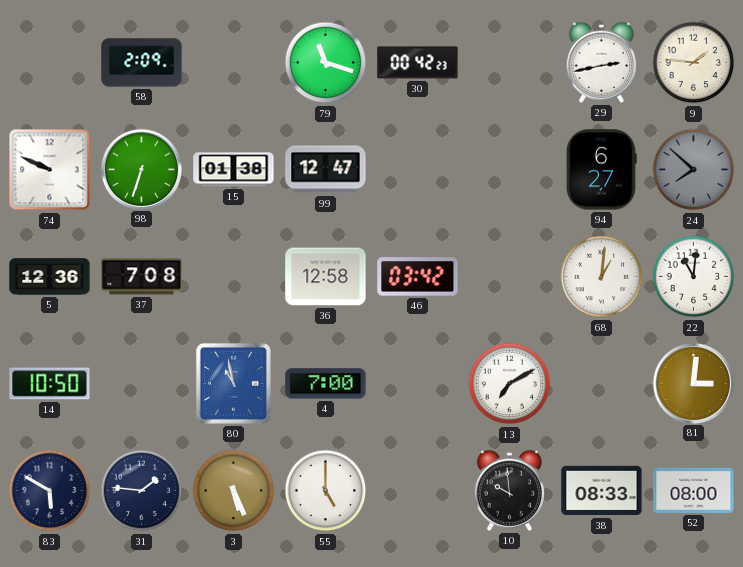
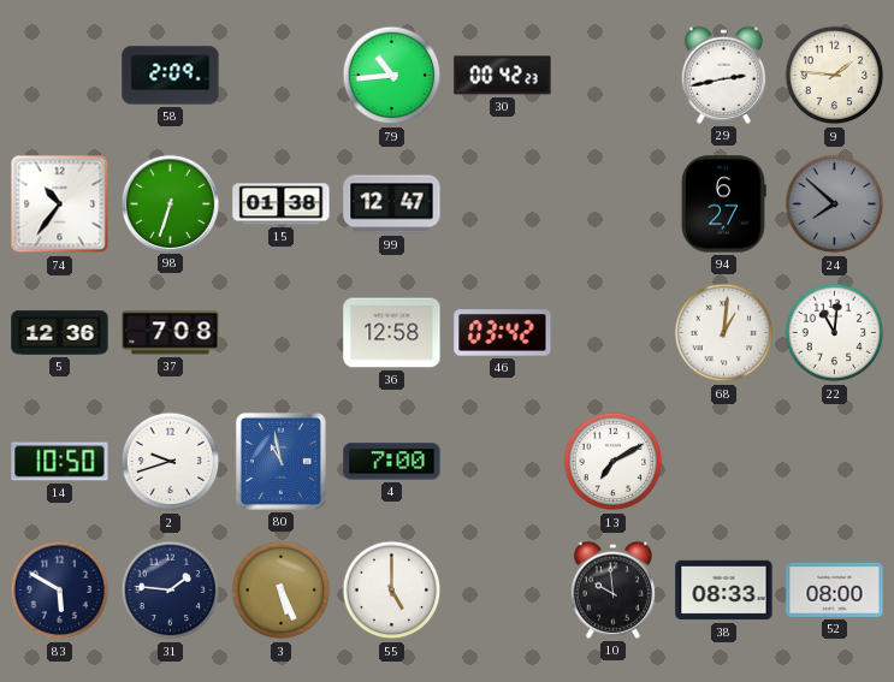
79: 11:18 -> 10:44 (392, 76)
74: 9:49 -> 10:36 (60, 204)
2: none -> 9:42 (171, 462)
81: 3:01 -> none (693, 383)
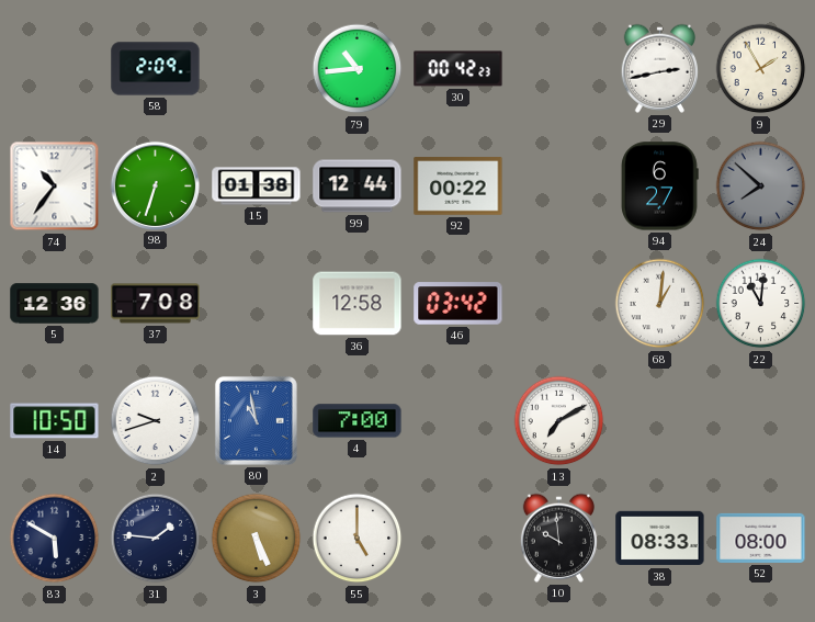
9: 1:46 -> 1:55 (761, 69)
99: 12:47 -> 12:44 (358, 186)
92: none -> 00:22 (459, 186)
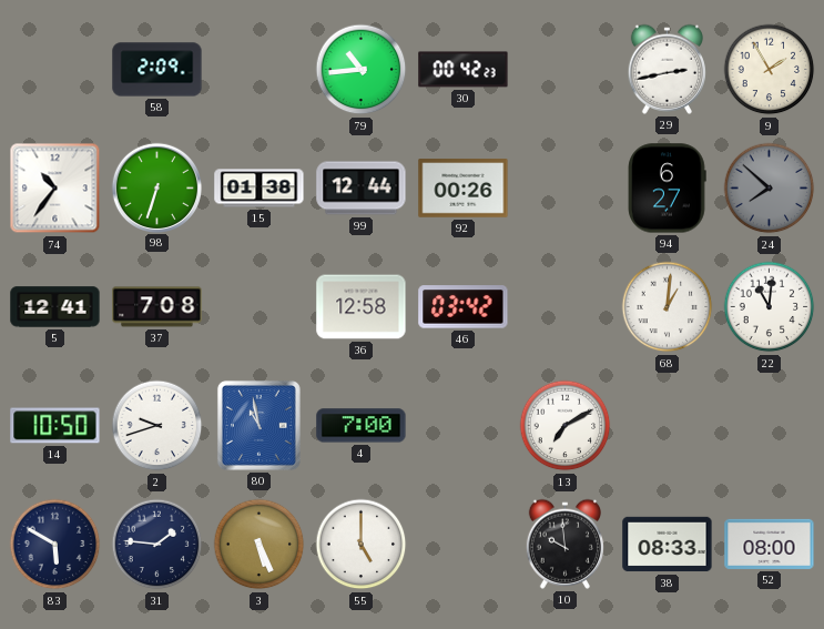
92: 00:22 -> 00:26 (464, 189)
5: 12:36 -> 12:41 (55, 307)
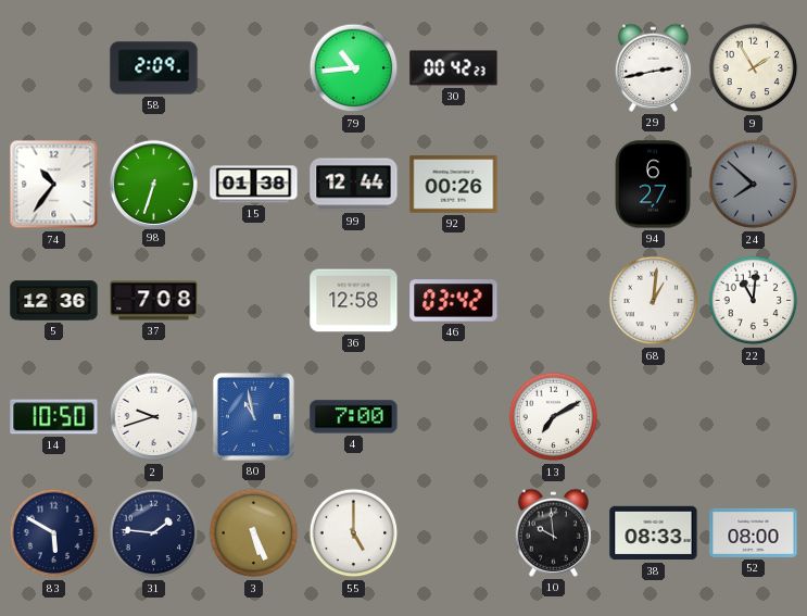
5: 12:41 -> 12:36 (54, 301)
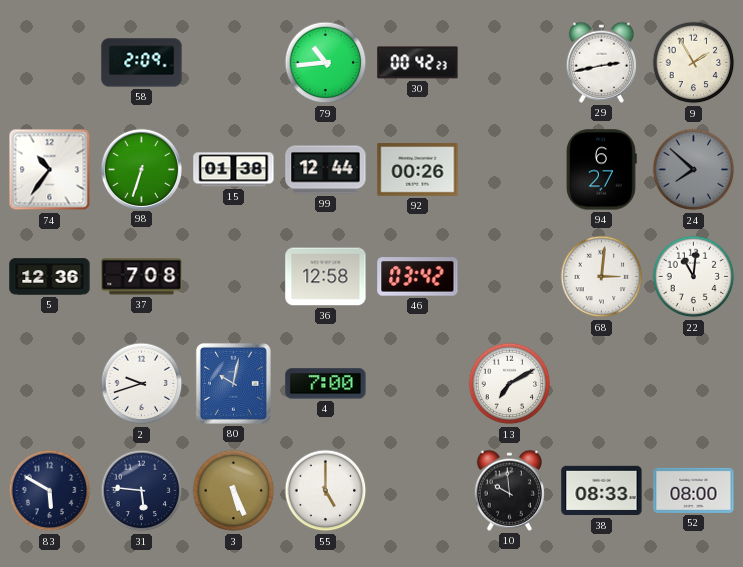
68: 1:01 -> 3:01 (602, 277)
14: 10:50 -> none (54, 417)
80: 10:58 -> 10:02 (233, 383)
31: 1:46 -> 5:46 (142, 491)
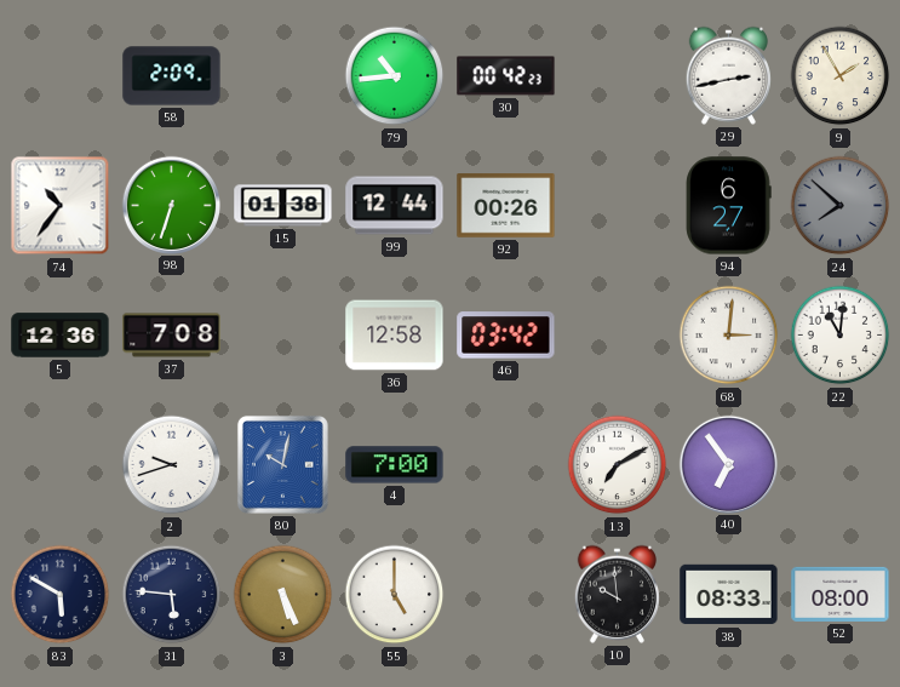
40: none -> 6:54 (728, 464)
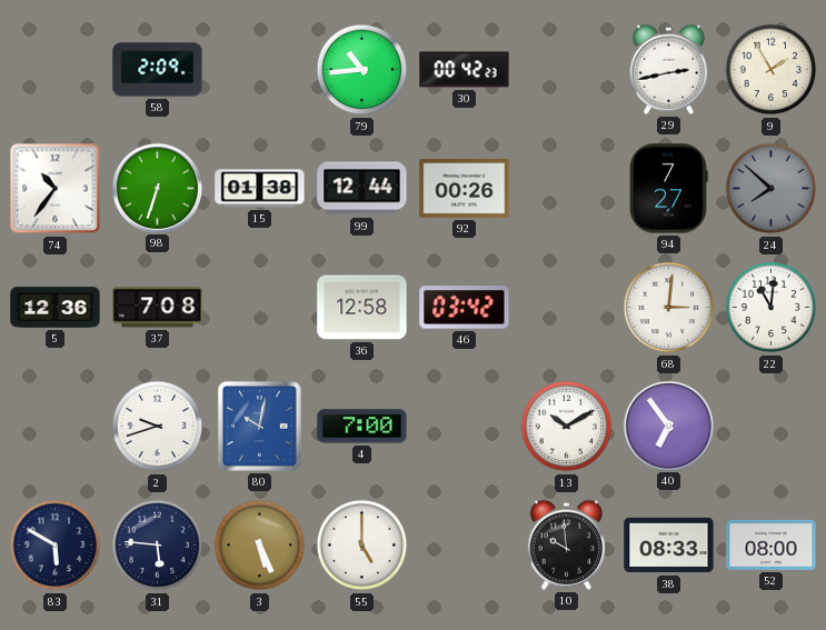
94: 6:27 -> 7:27 (668, 189)
13: 7:10 -> 10:10 (567, 427)
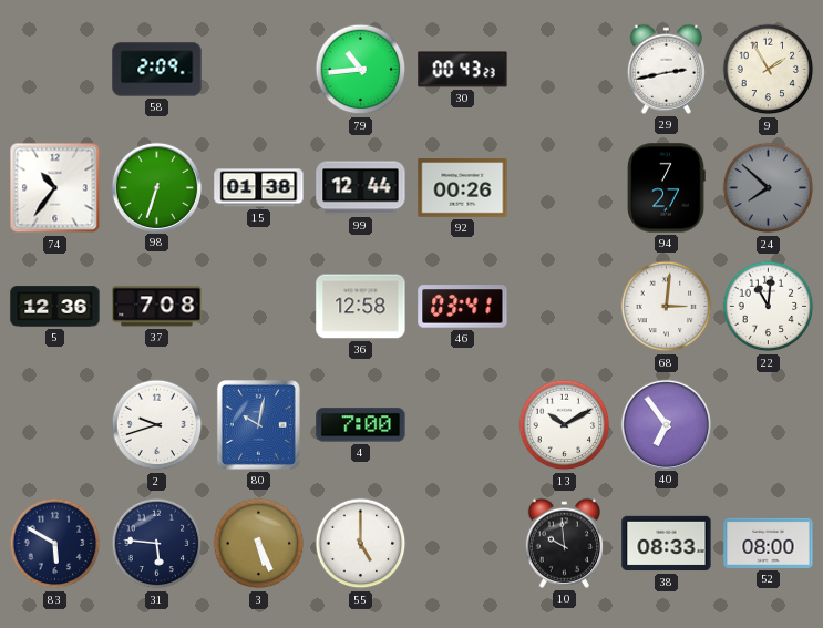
30: 00:42 -> 00:43 (463, 70)
46: 03:42 -> 03:41 (463, 307)
